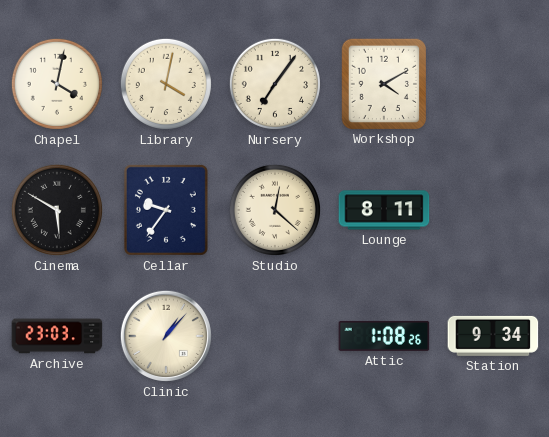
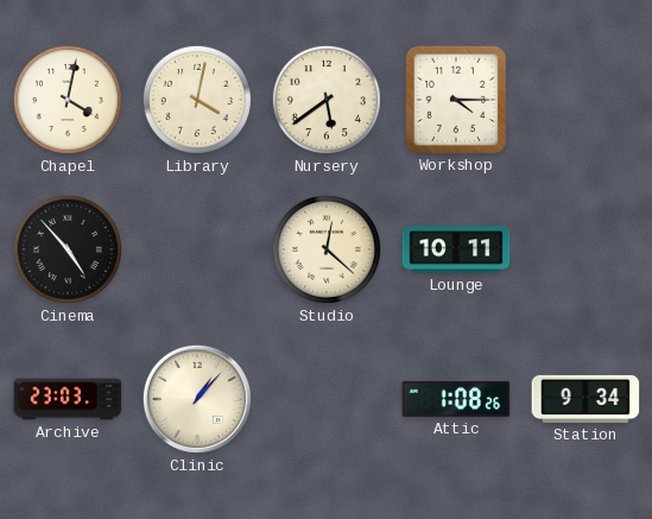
Nursery: 7:06 -> 5:39 (327, 100)
Workshop: 4:10 -> 4:15 (455, 99)
Cinema: 5:50 -> 4:53 (68, 249)
Cellar: 9:36 -> none (166, 210)
Lounge: 8:11 -> 10:11 (456, 249)
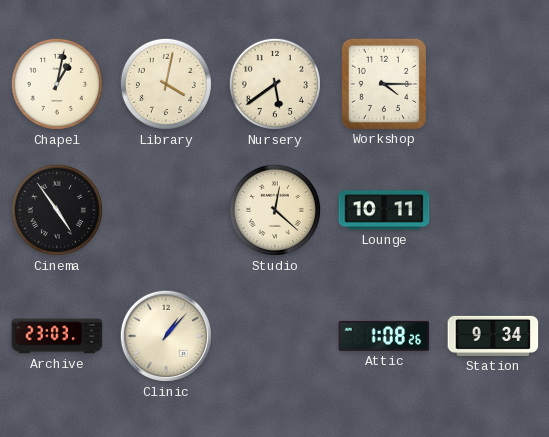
Chapel: 4:02 -> 1:02 (57, 84)
Cinema: 4:53 -> 4:54 (57, 210)
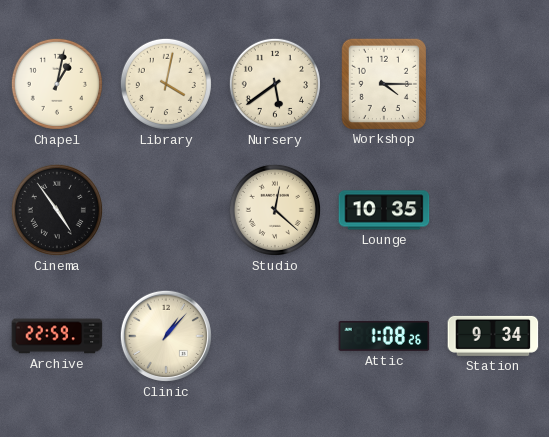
Lounge: 10:11 -> 10:35 (384, 210)
Archive: 23:03 -> 22:59 (57, 336)
